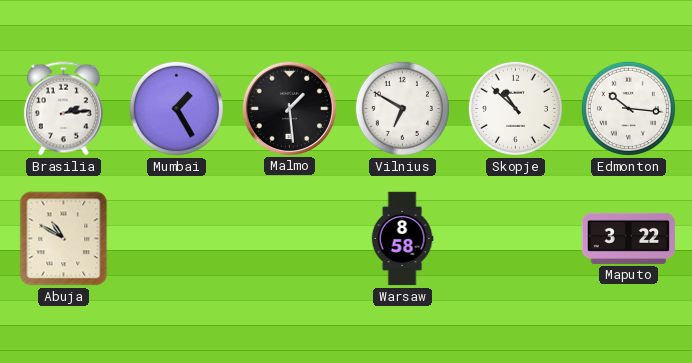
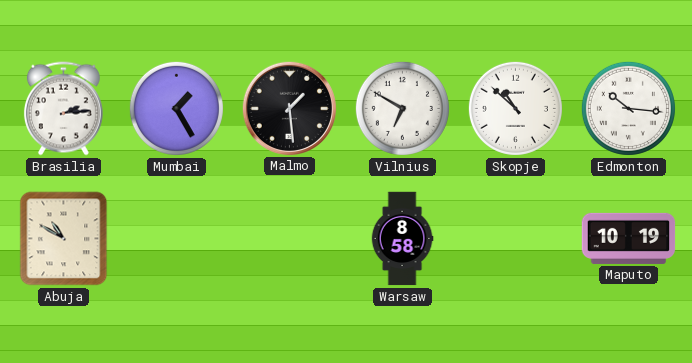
Maputo: 3:22 -> 10:19 (629, 238)
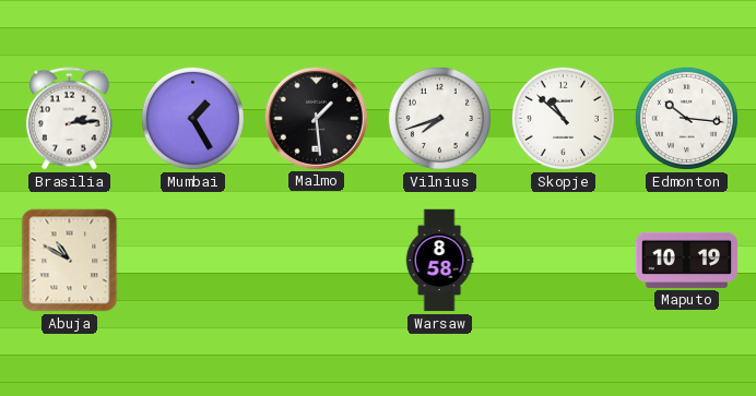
Vilnius: 6:50 -> 7:42 (439, 118)
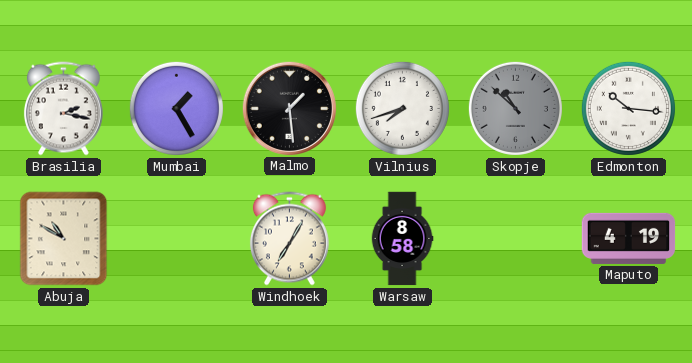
Brasilia: 2:14 -> 2:17 (63, 109)
Skopje dial: white -> grey (515, 108)
Windhoek: none -> 7:05 (289, 239)
Maputo: 10:19 -> 4:19 (629, 238)
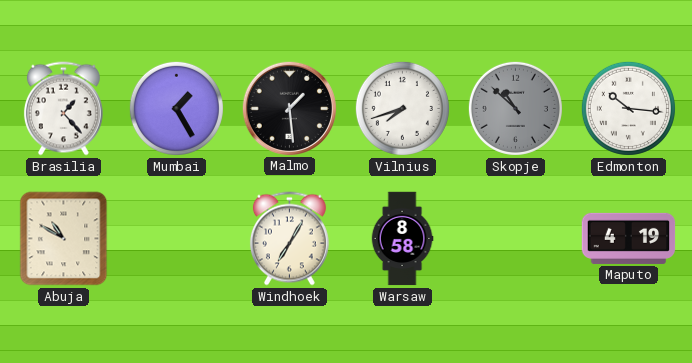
Brasilia: 2:17 -> 1:23 (63, 109)
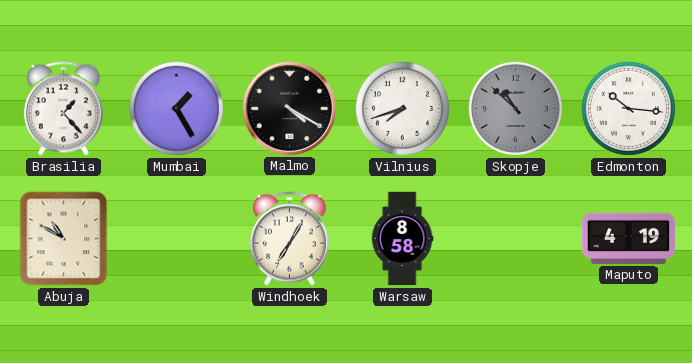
Malmo: 1:29 -> 4:20 (289, 108)
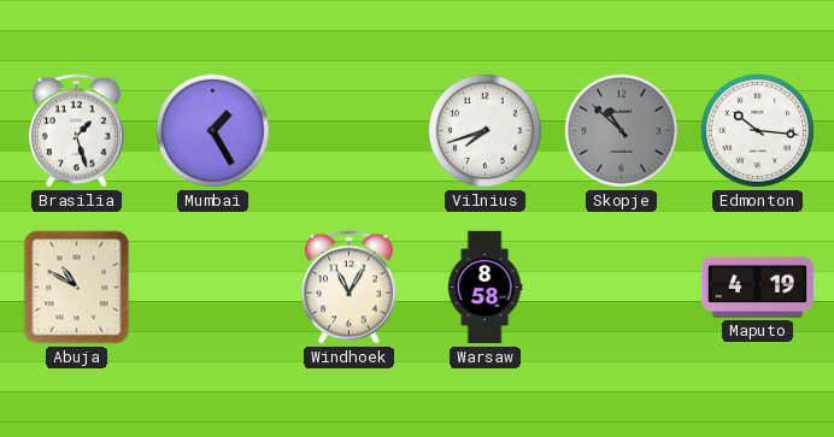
Brasilia: 1:23 -> 1:27 (76, 131)
Malmo: 4:20 -> none (289, 108)
Windhoek: 7:05 -> 11:05 (348, 288)
